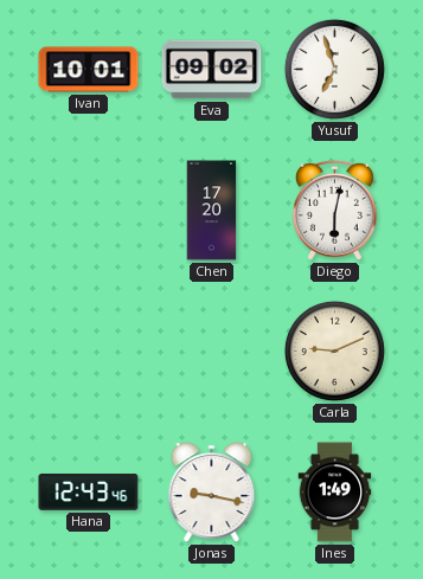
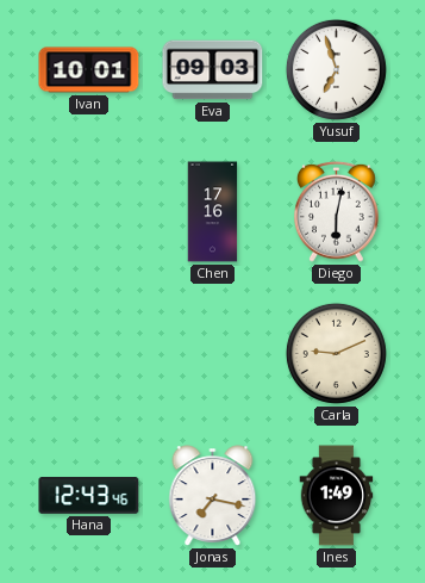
Eva: 09:02 -> 09:03 (213, 70)
Chen: 17:20 -> 17:16 (213, 212)
Jonas: 9:17 -> 7:17 (213, 496)
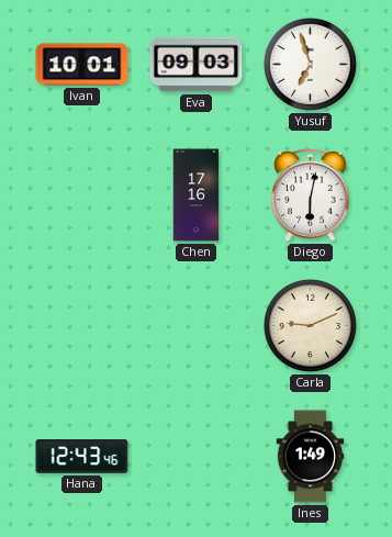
Jonas: 7:17 -> none (213, 496)
